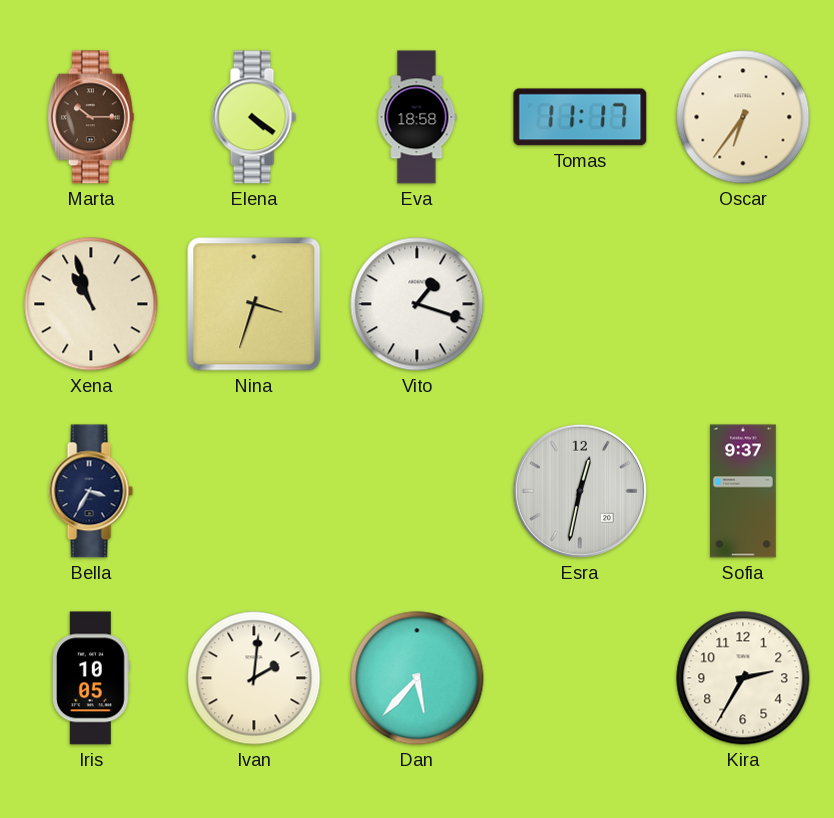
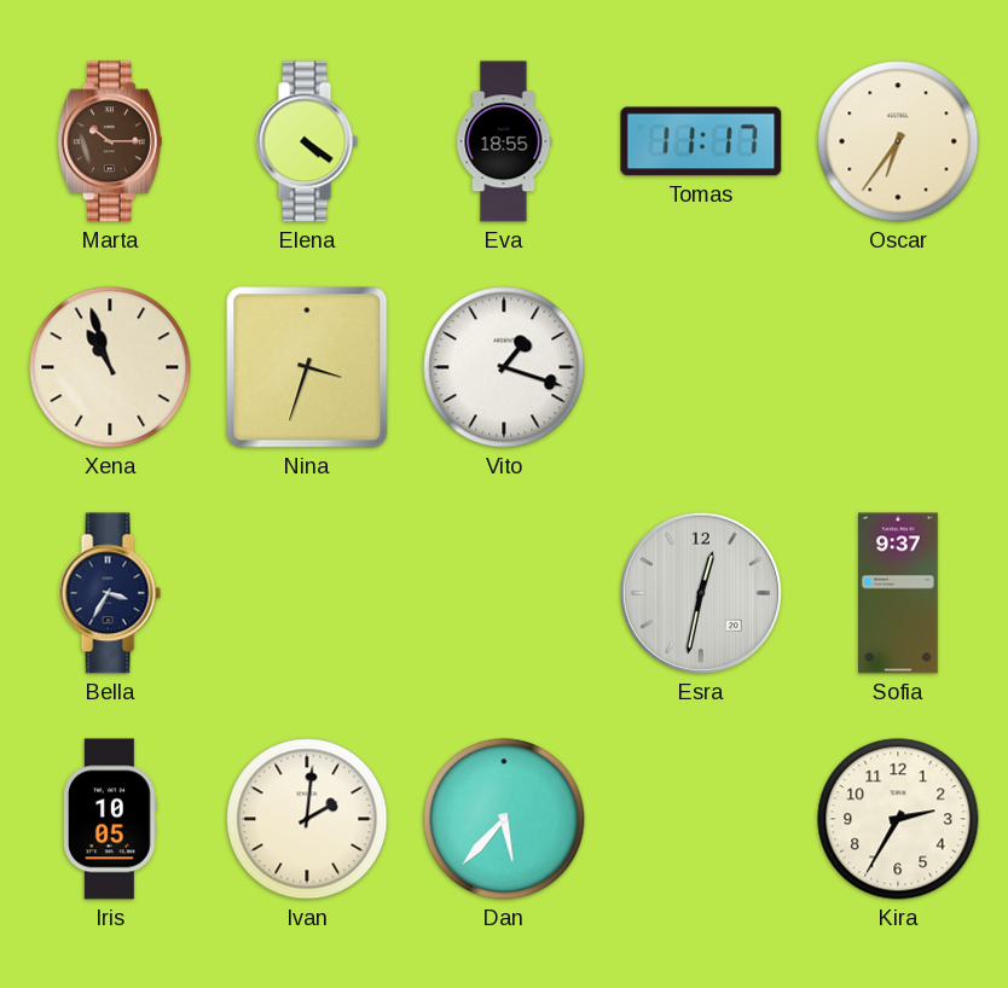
Eva: 18:58 -> 18:55 (504, 141)
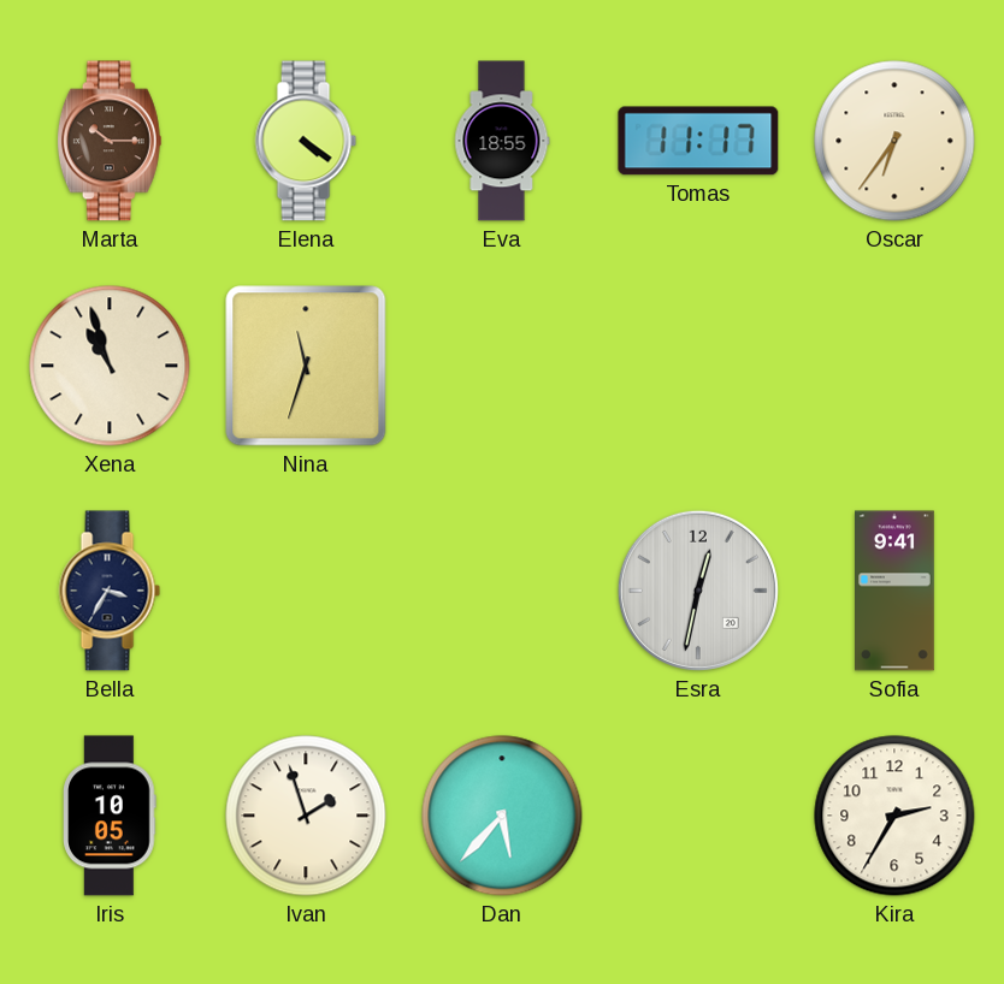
Nina: 3:33 -> 11:33 (306, 366)
Vito: 1:18 -> none (504, 367)
Sofia: 9:37 -> 9:41 (896, 591)
Ivan: 2:01 -> 1:57 (306, 816)
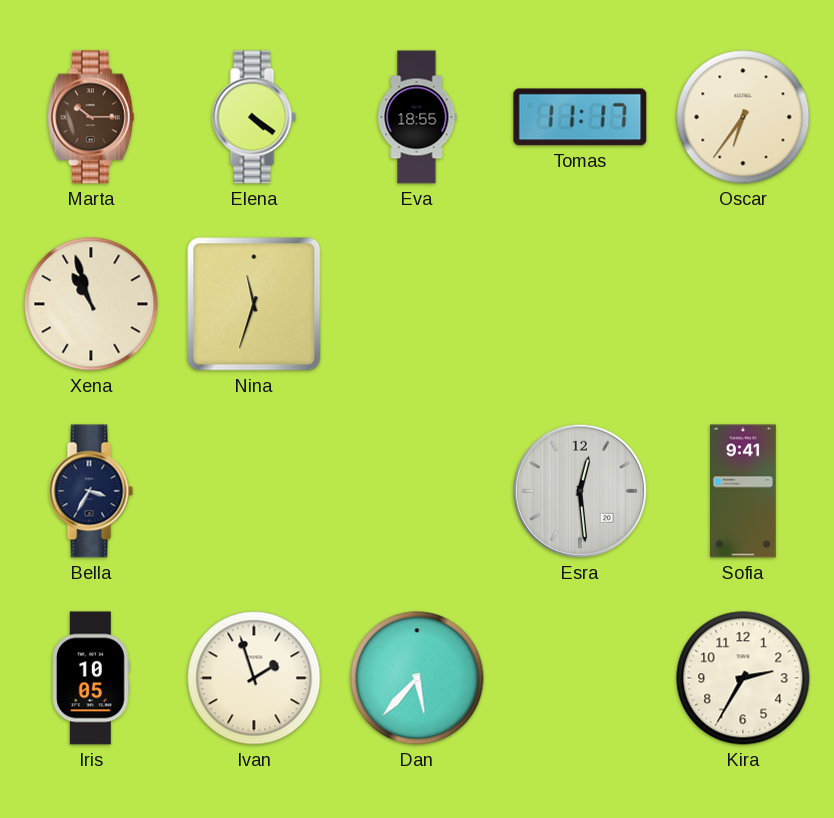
Esra: 12:32 -> 12:29 (580, 491)
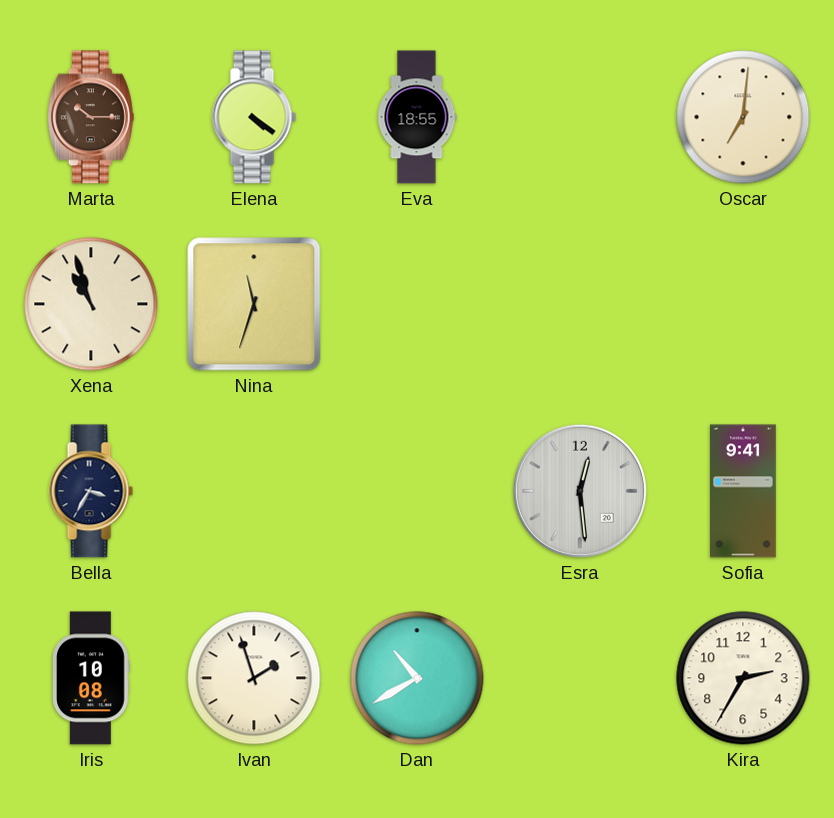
Tomas: 11:17 -> none (580, 117)
Oscar: 6:36 -> 7:01 (743, 117)
Iris: 10:05 -> 10:08 (91, 678)
Dan: 5:37 -> 10:40 (417, 678)
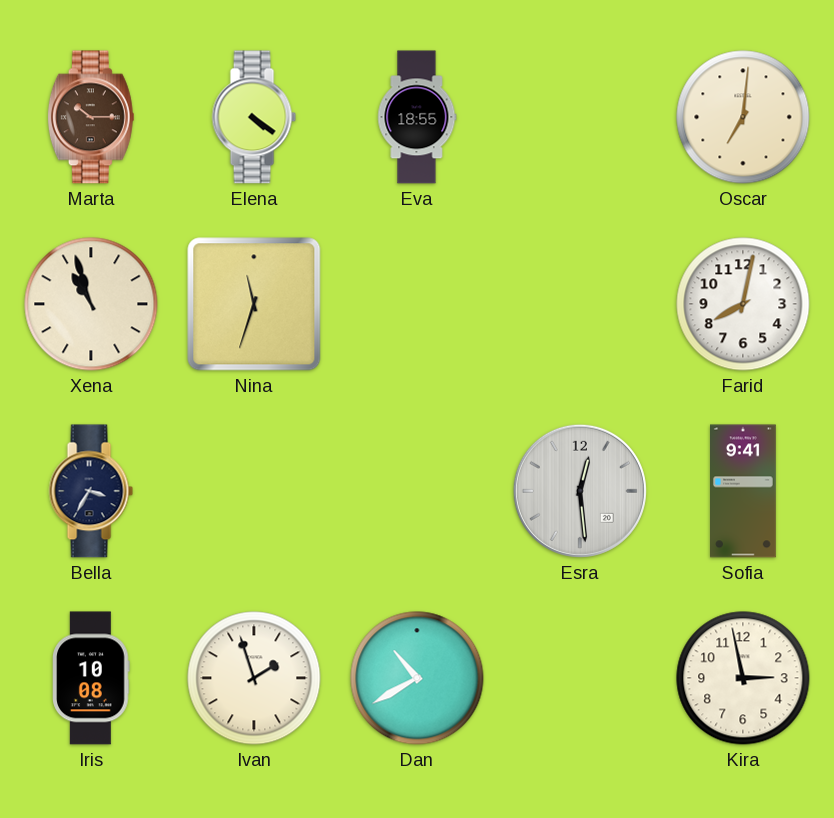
Farid: none -> 8:02 (743, 304)
Kira: 2:35 -> 2:58 (743, 678)
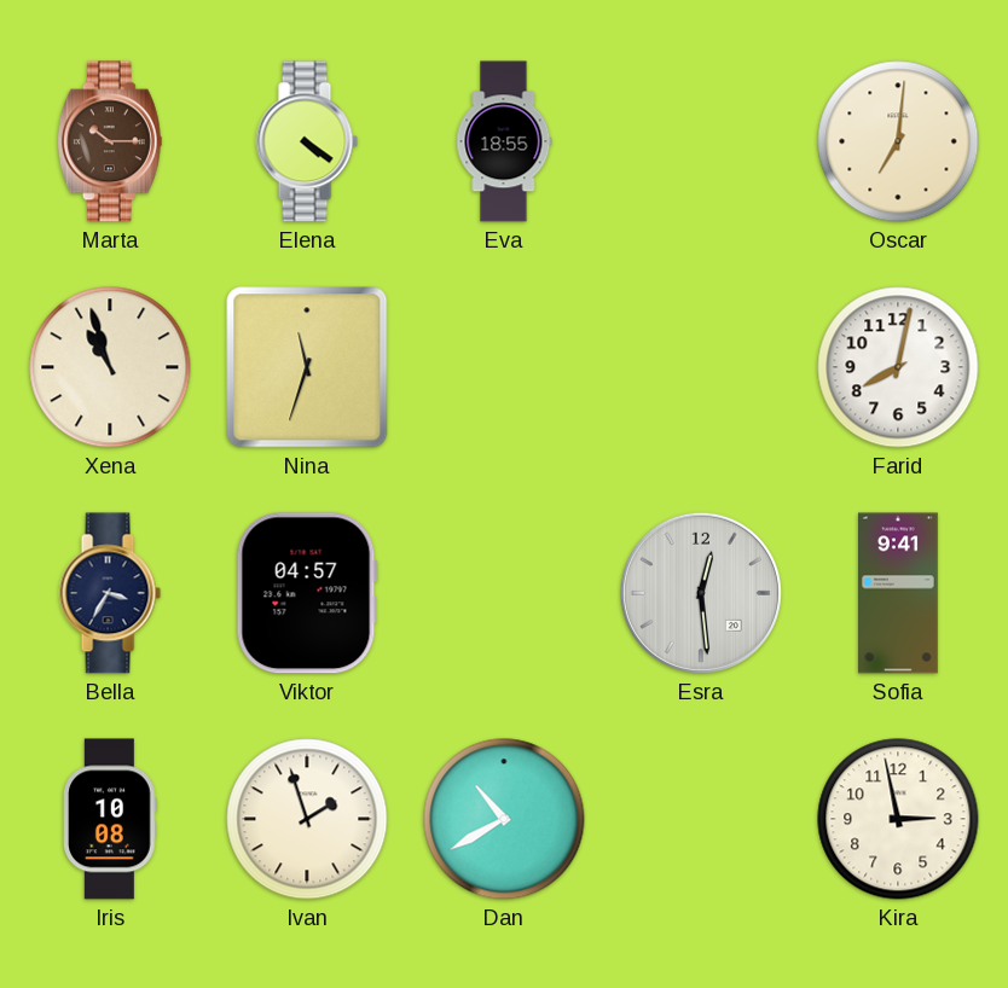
Viktor: none -> 04:57 (307, 593)
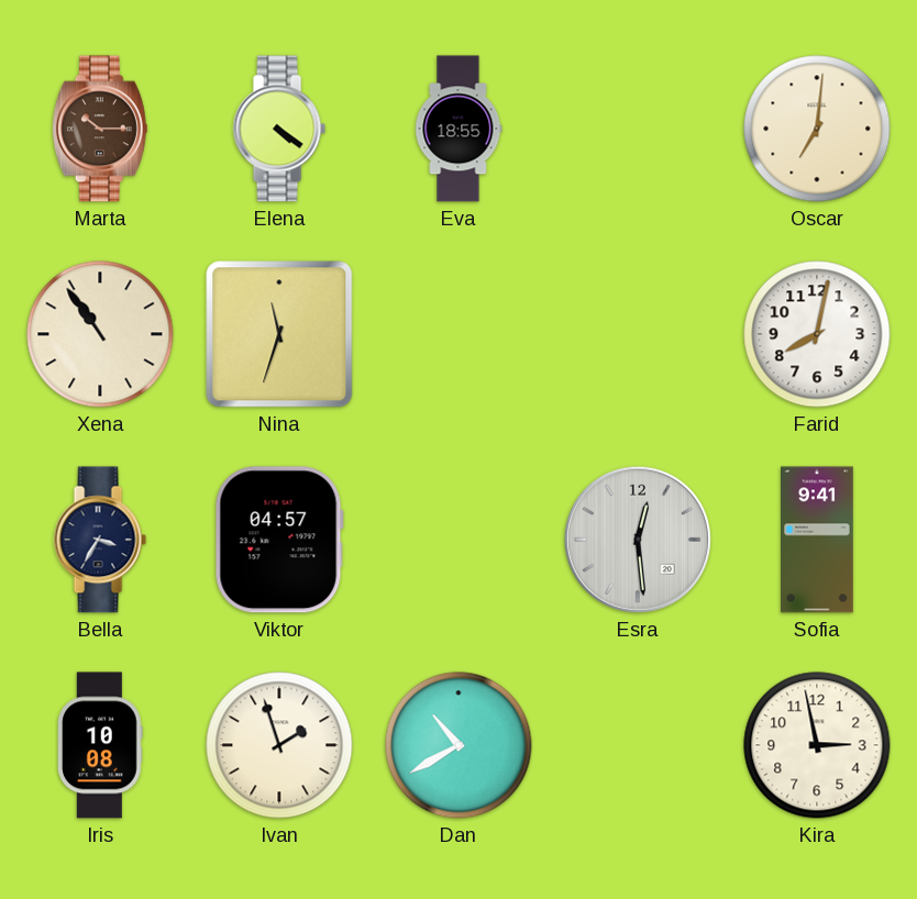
Xena: 10:57 -> 10:54 (100, 334)
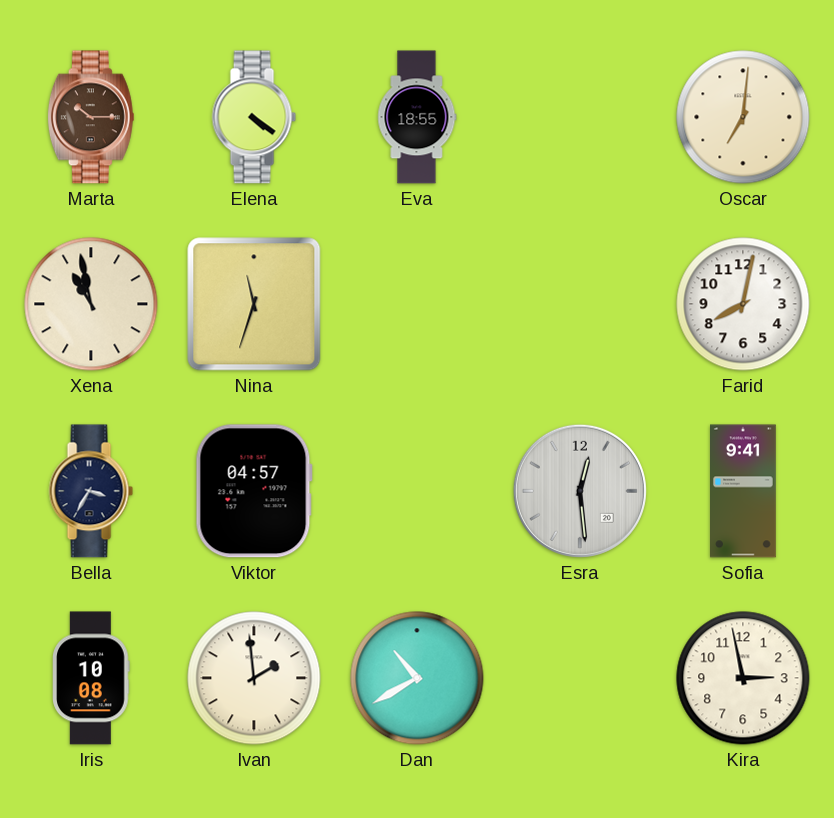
Xena: 10:54 -> 10:58 (91, 304)
Ivan: 1:57 -> 1:59 (254, 678)
